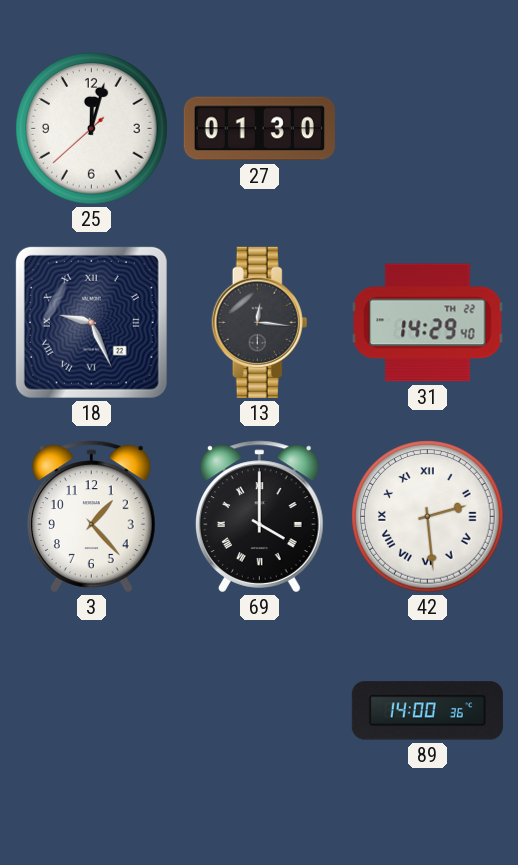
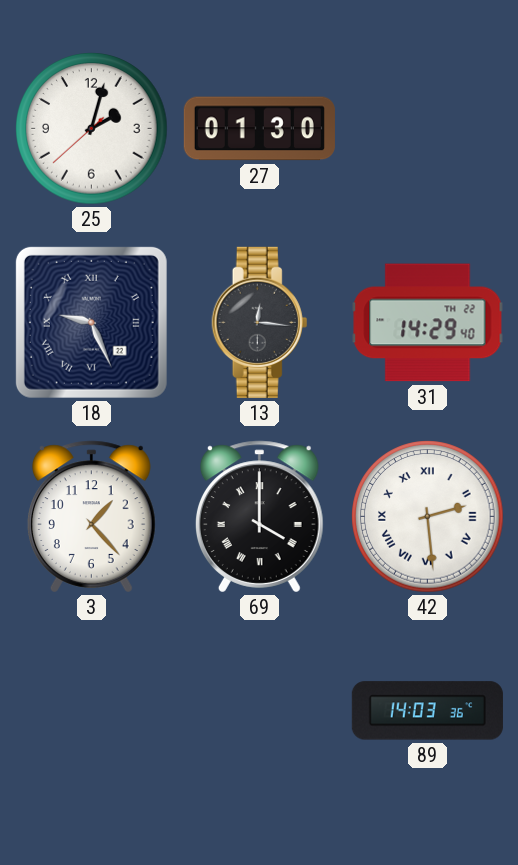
25: 12:02 -> 2:02 (92, 129)
89: 14:00 -> 14:03 (427, 711)
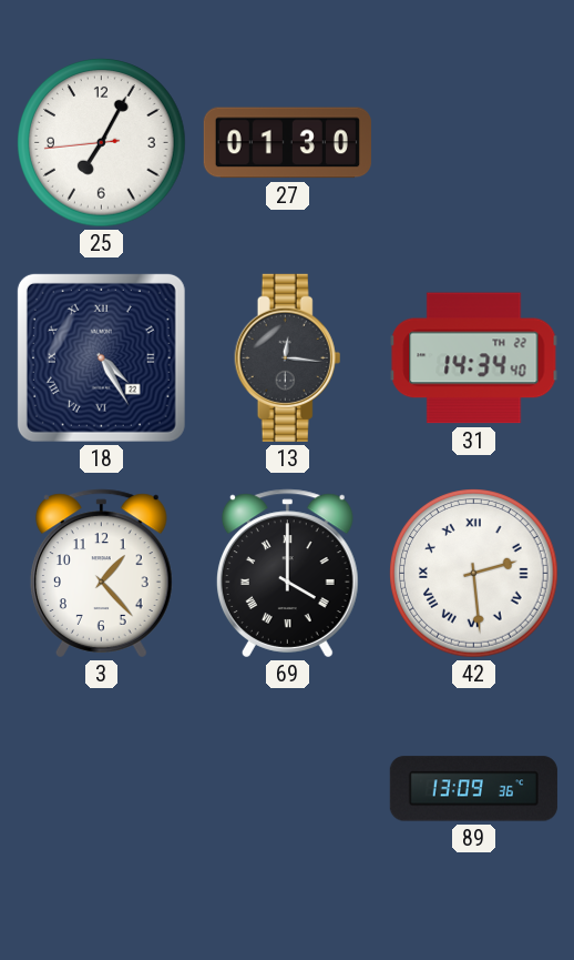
25: 2:02 -> 7:04 (102, 143)
18: 9:26 -> 4:25 (101, 357)
31: 14:29 -> 14:34 (474, 358)
89: 14:03 -> 13:09 (473, 789)
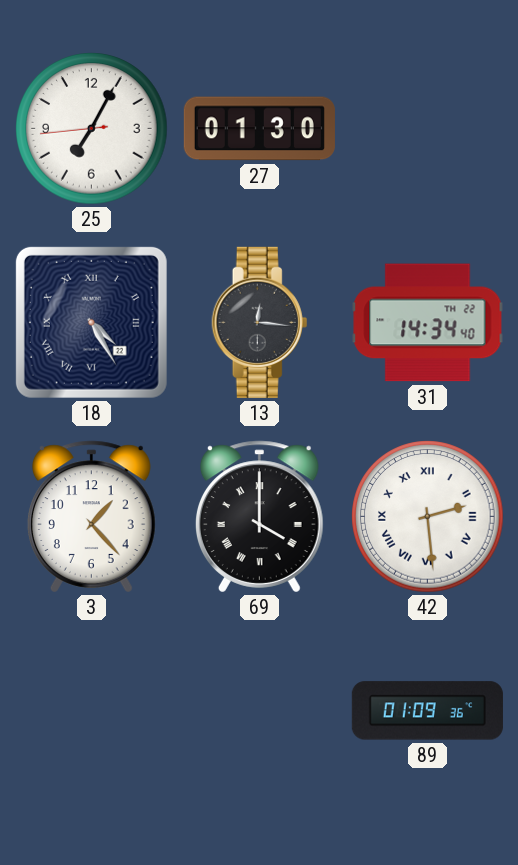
89: 13:09 -> 01:09 (427, 711)
